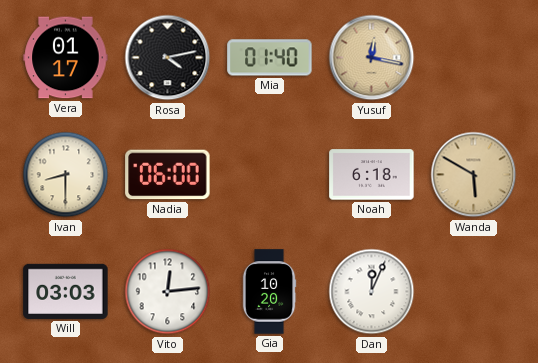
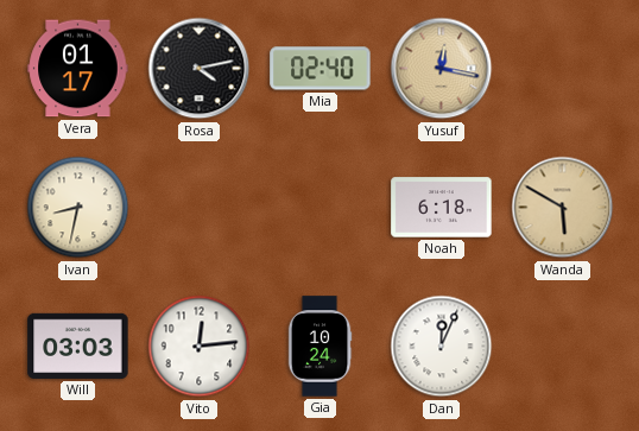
Mia: 01:40 -> 02:40 (321, 69)
Ivan: 8:30 -> 8:32 (78, 208)
Nadia: 06:00 -> none (168, 175)
Gia: 10:20 -> 10:24 (319, 347)
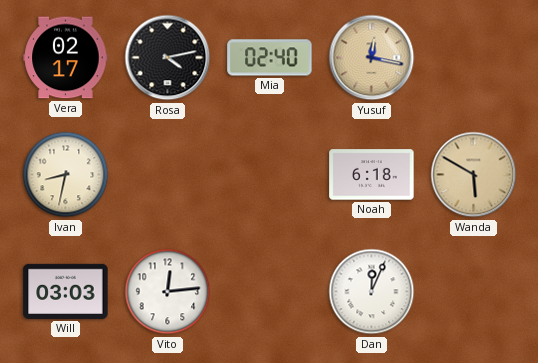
Vera: 01:17 -> 02:17 (66, 58)
Gia: 10:24 -> none (319, 347)
